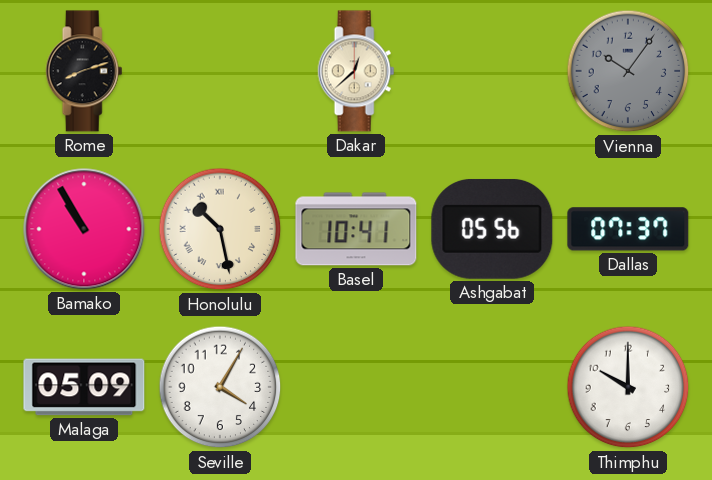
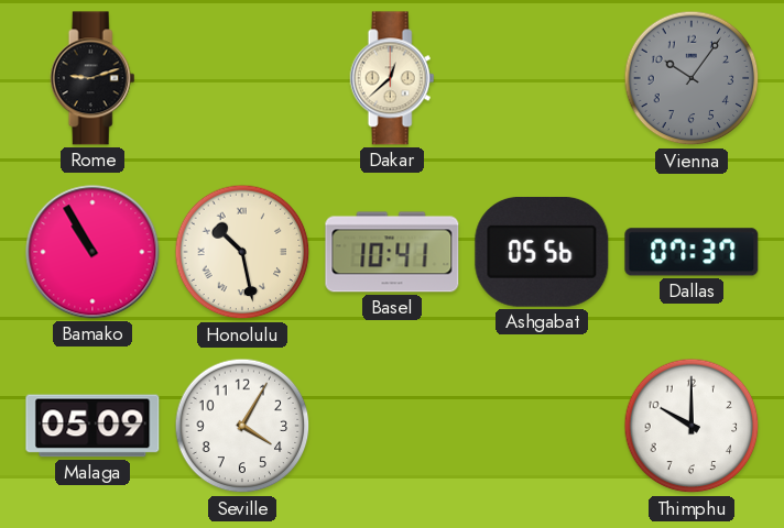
Rome: 8:12 -> 9:12 (92, 78)
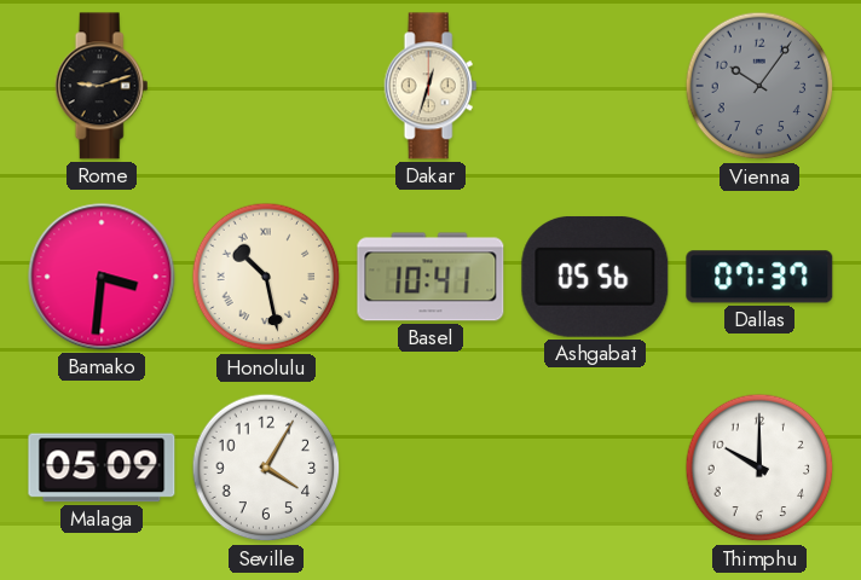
Dakar: 12:38 -> 12:33 (431, 86)
Bamako: 10:55 -> 3:31 (102, 277)
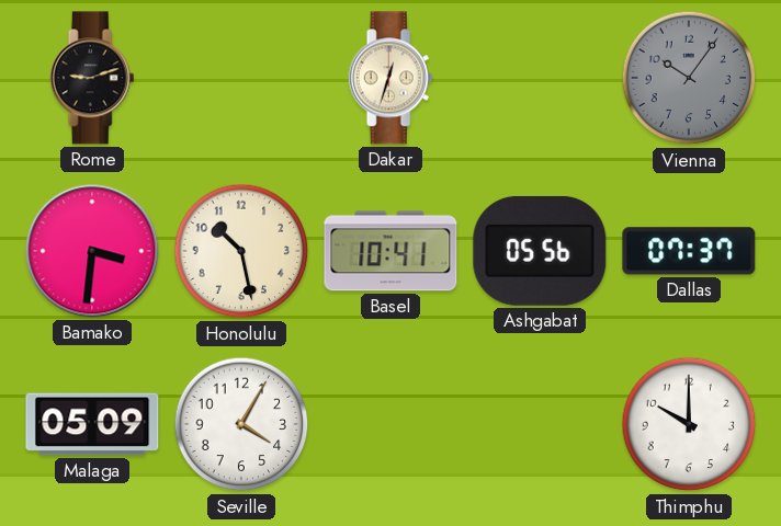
Honolulu numerals: Roman -> Arabic (241, 251)
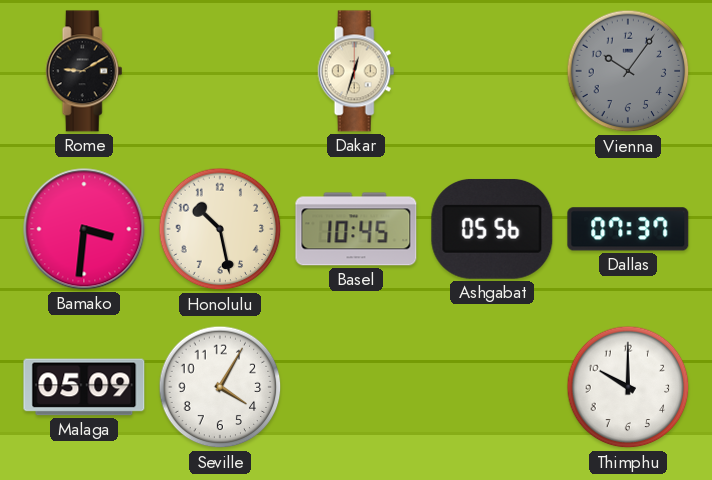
Rome: 9:12 -> 9:10 (84, 71)
Basel: 10:41 -> 10:45 (356, 229)
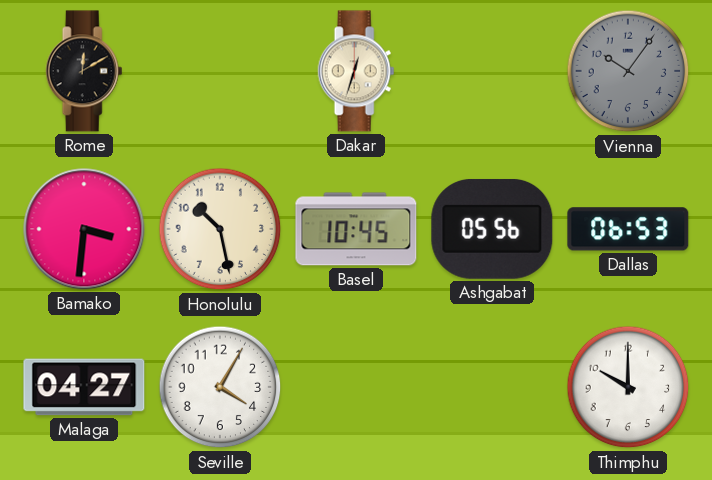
Rome: 9:10 -> 12:10 (84, 71)
Dallas: 07:37 -> 06:53 (628, 229)
Malaga: 05:09 -> 04:27 (84, 387)
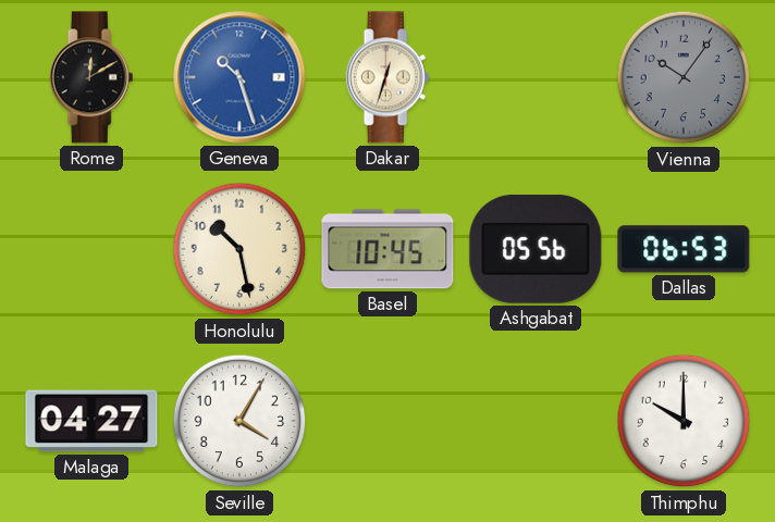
Geneva: none -> 10:27 (239, 77)
Bamako: 3:31 -> none (84, 229)
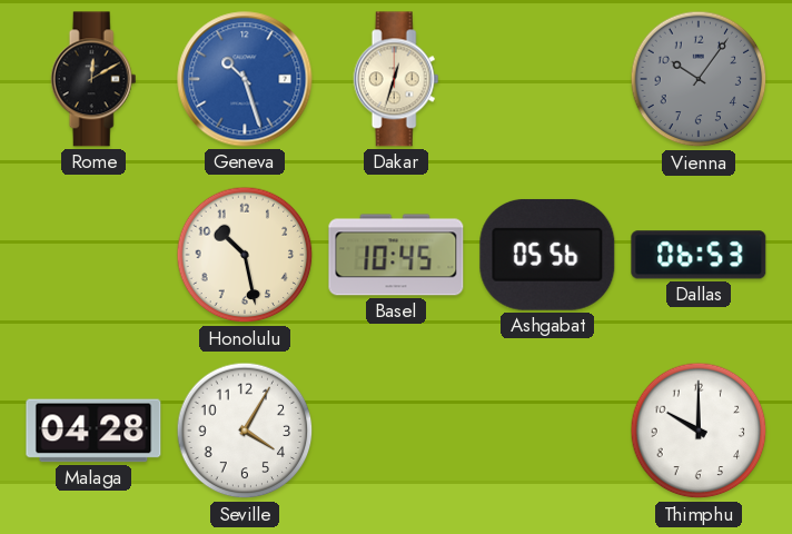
Malaga: 04:27 -> 04:28 (93, 431)
